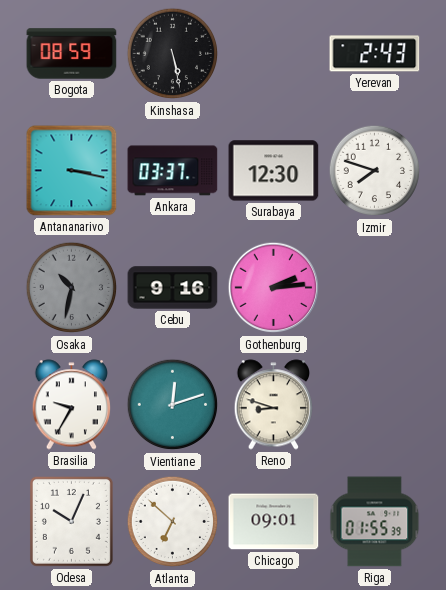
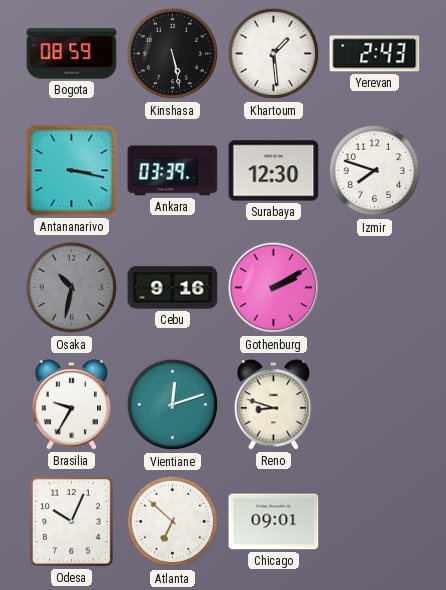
Khartoum: none -> 1:29 (274, 54)
Ankara: 03:37 -> 03:39 (173, 171)
Gothenburg: 2:14 -> 2:10 (274, 288)
Riga: 01:55 -> none (375, 522)
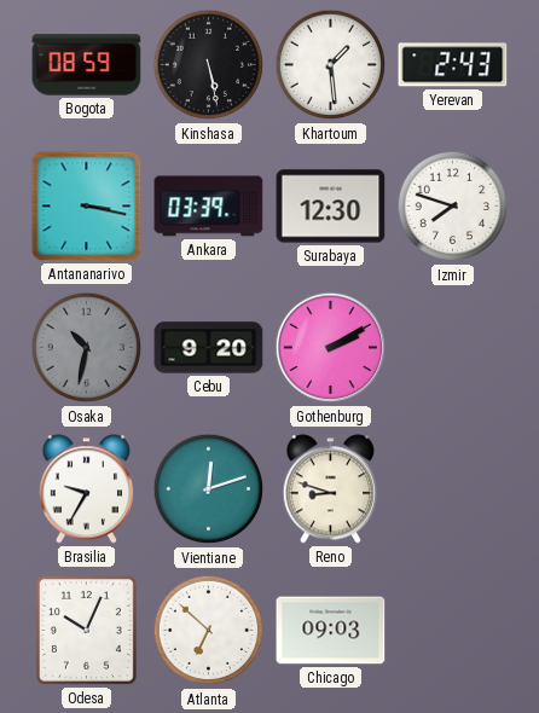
Cebu: 9:16 -> 9:20 (209, 348)
Chicago: 09:01 -> 09:03 (331, 631)
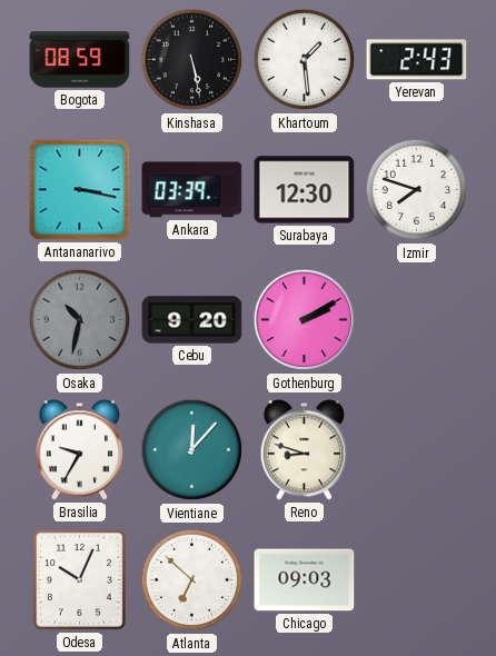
Vientiane: 12:12 -> 12:07 (192, 450)
